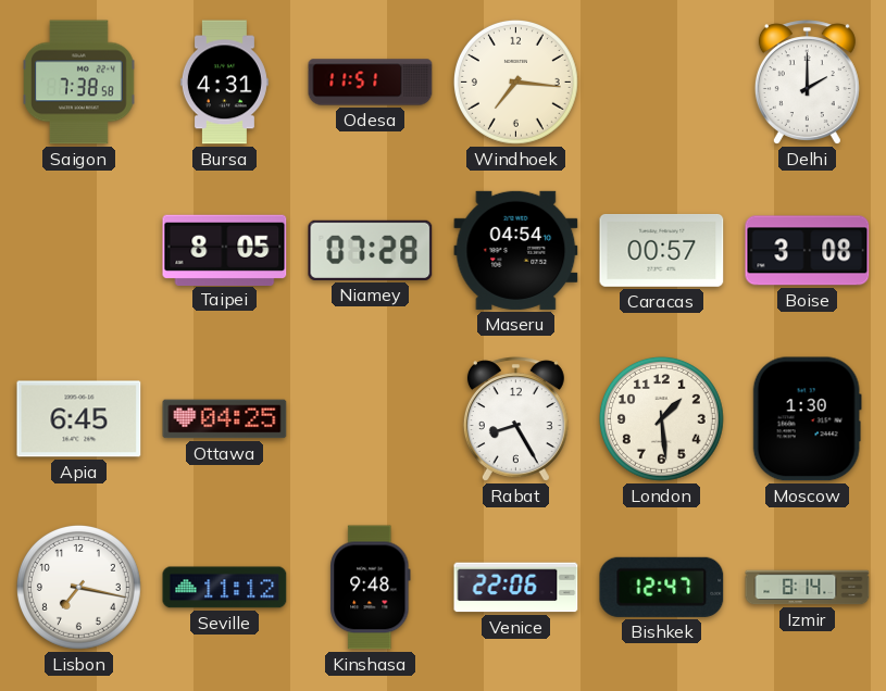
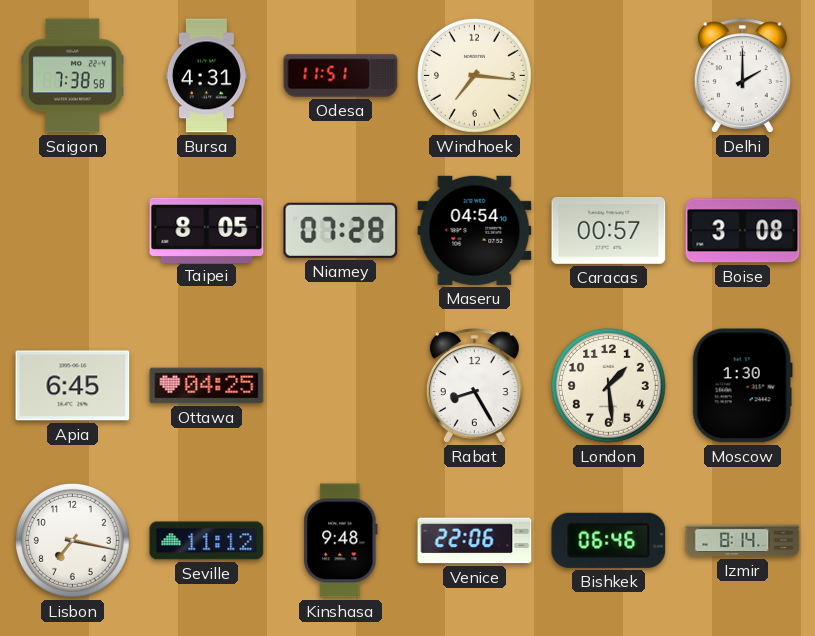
Bishkek: 12:47 -> 06:46 (609, 540)
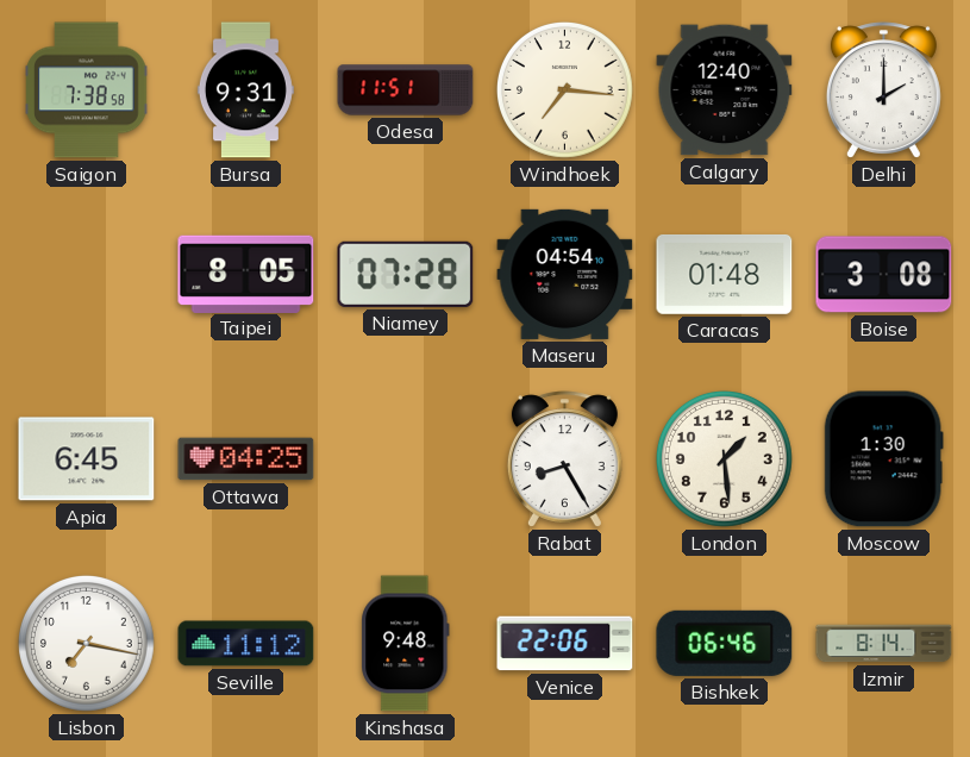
Bursa: 4:31 -> 9:31 (245, 90)
Calgary: none -> 12:40 (725, 90)
Caracas: 00:57 -> 01:48 (725, 274)
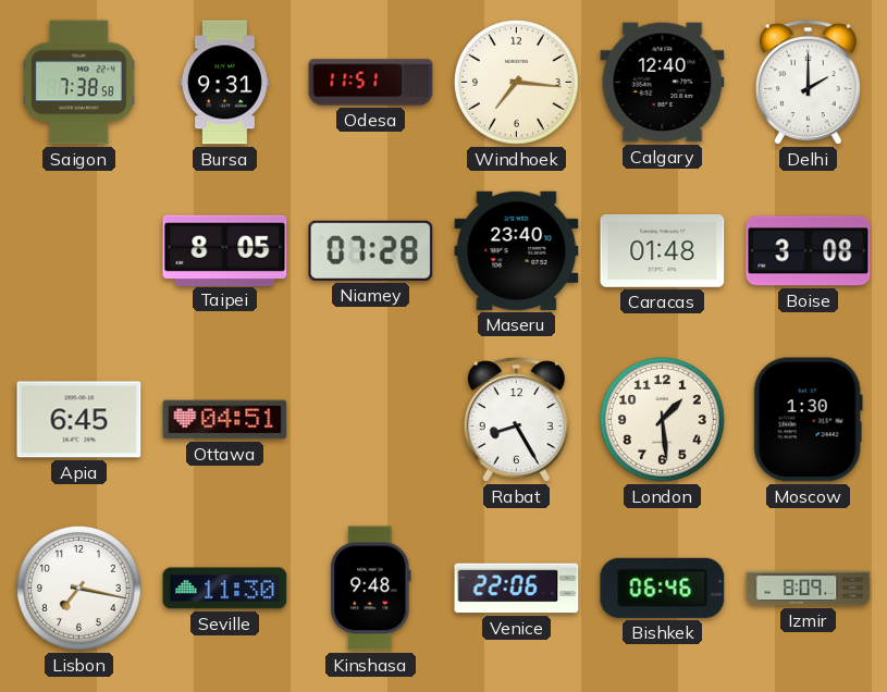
Maseru: 04:54 -> 23:40 (517, 250)
Ottawa: 04:25 -> 04:51 (225, 420)
Seville: 11:12 -> 11:30 (225, 589)
Izmir: 8:14 -> 8:09 (809, 589)
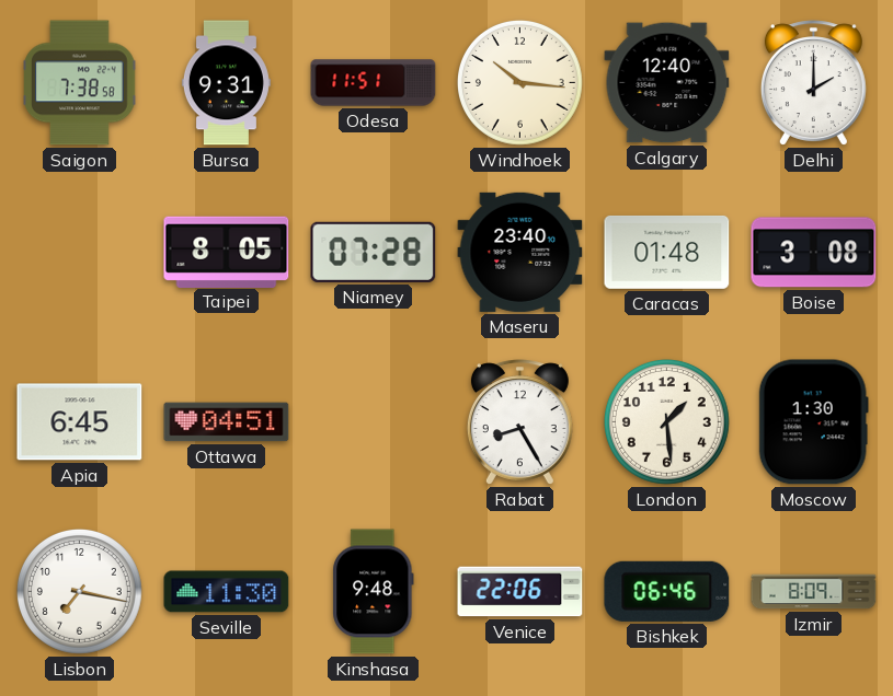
Windhoek: 7:16 -> 10:16 (519, 82)
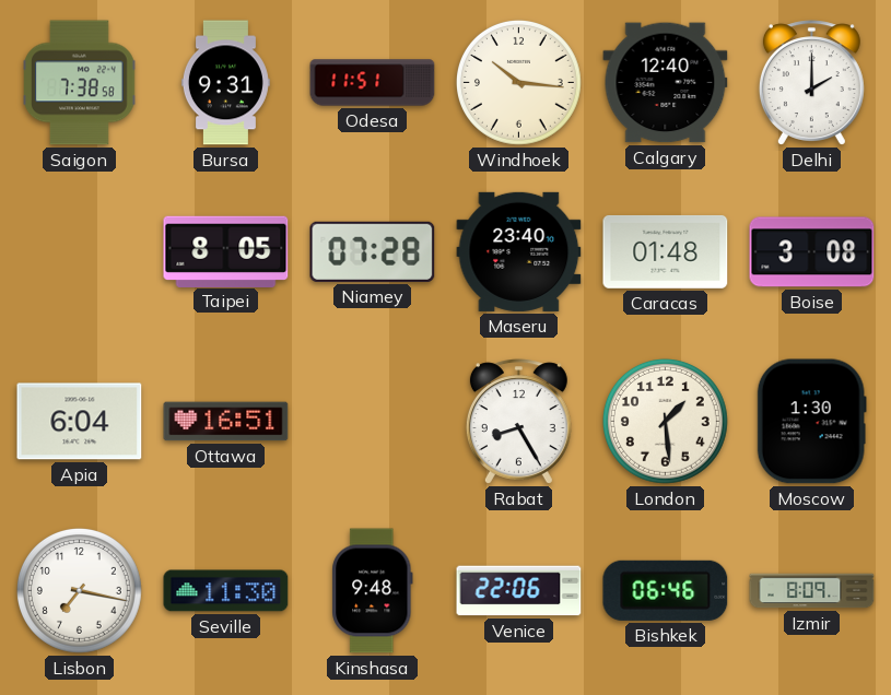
Apia: 6:45 -> 6:04 (80, 422)
Ottawa: 04:51 -> 16:51 (226, 422)
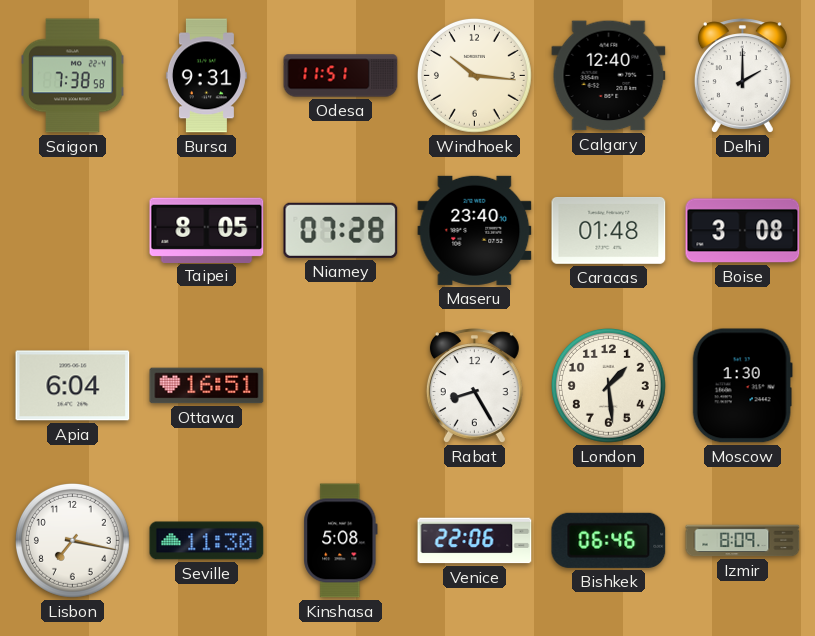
Kinshasa: 9:48 -> 5:08 (341, 541)
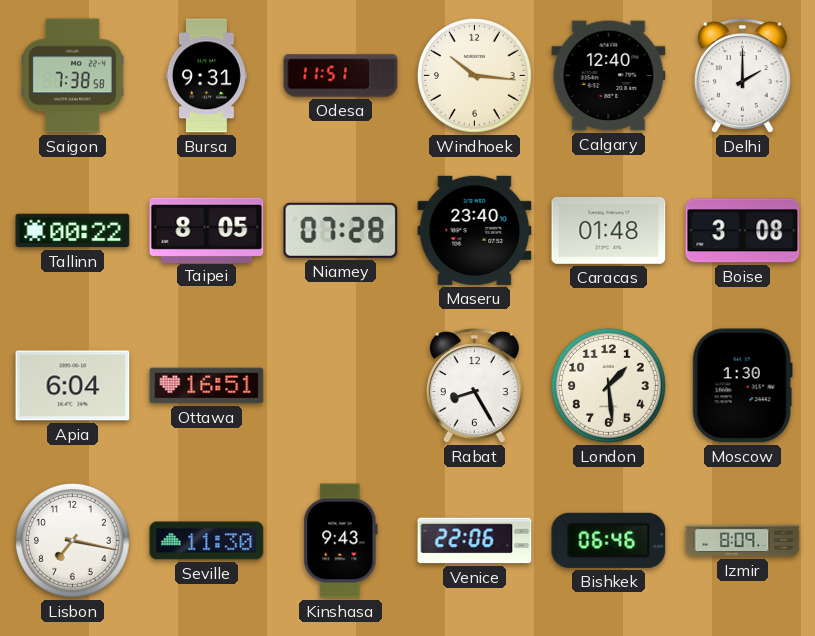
Tallinn: none -> 00:22 (73, 231)
Kinshasa: 5:08 -> 9:43 (341, 541)
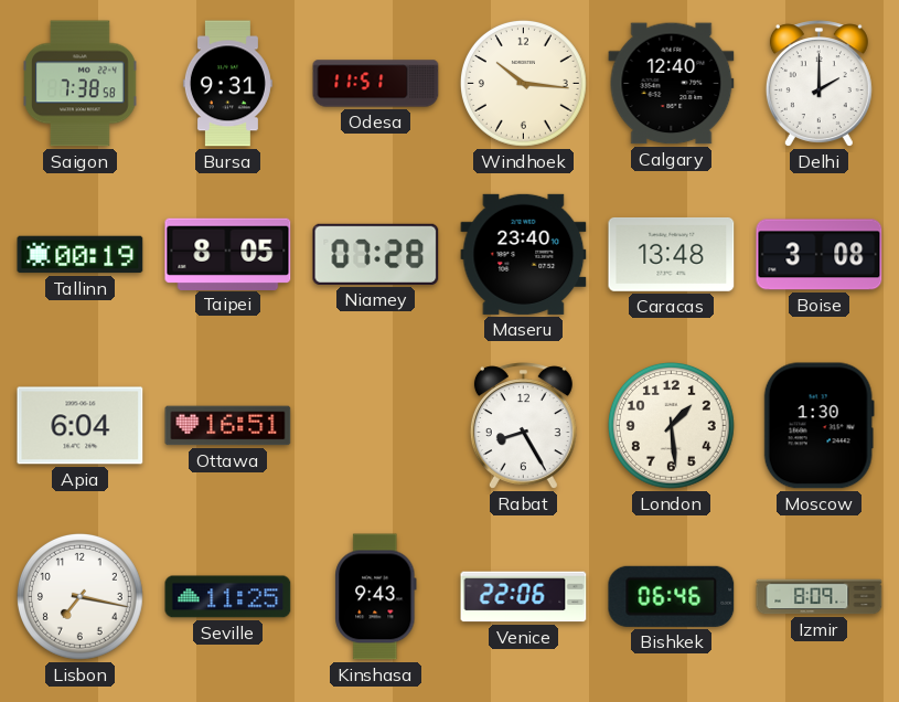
Tallinn: 00:22 -> 00:19 (81, 255)
Caracas: 01:48 -> 13:48 (672, 254)
Seville: 11:30 -> 11:25 (228, 597)
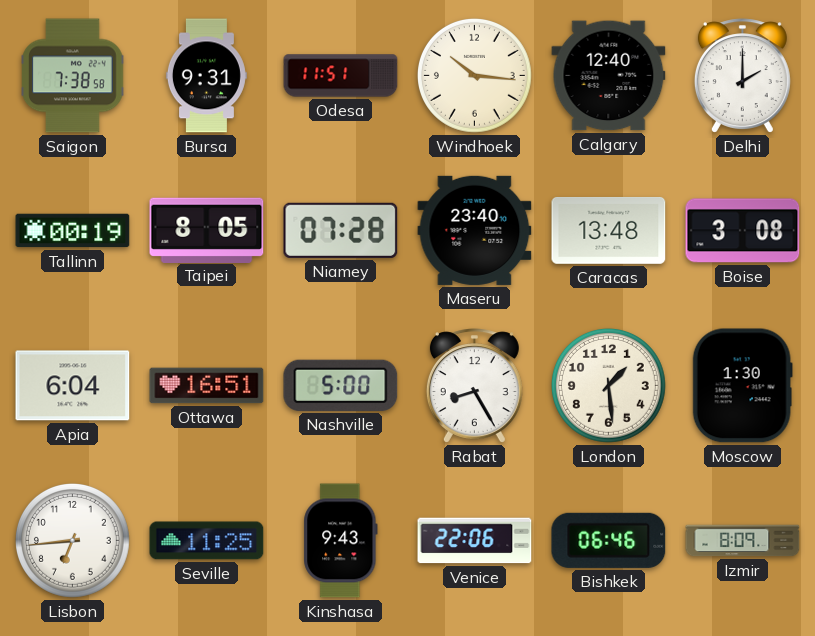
Nashville: none -> 5:00 (341, 385)
Lisbon: 7:17 -> 6:44 (72, 540)
